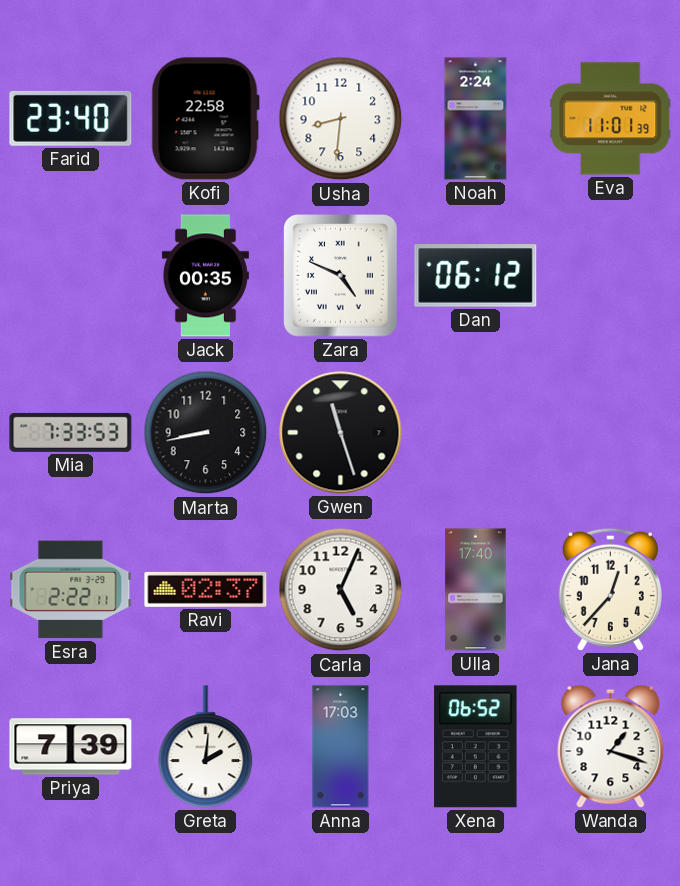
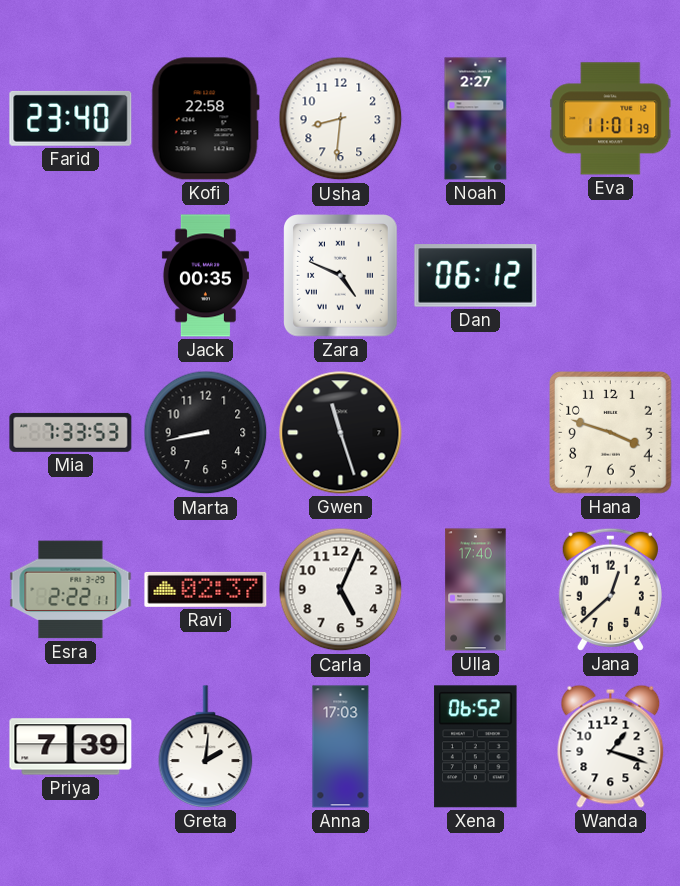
Noah: 2:24 -> 2:27 (476, 119)
Hana: none -> 3:48 (611, 433)
Jana: 12:37 -> 12:38 (610, 589)
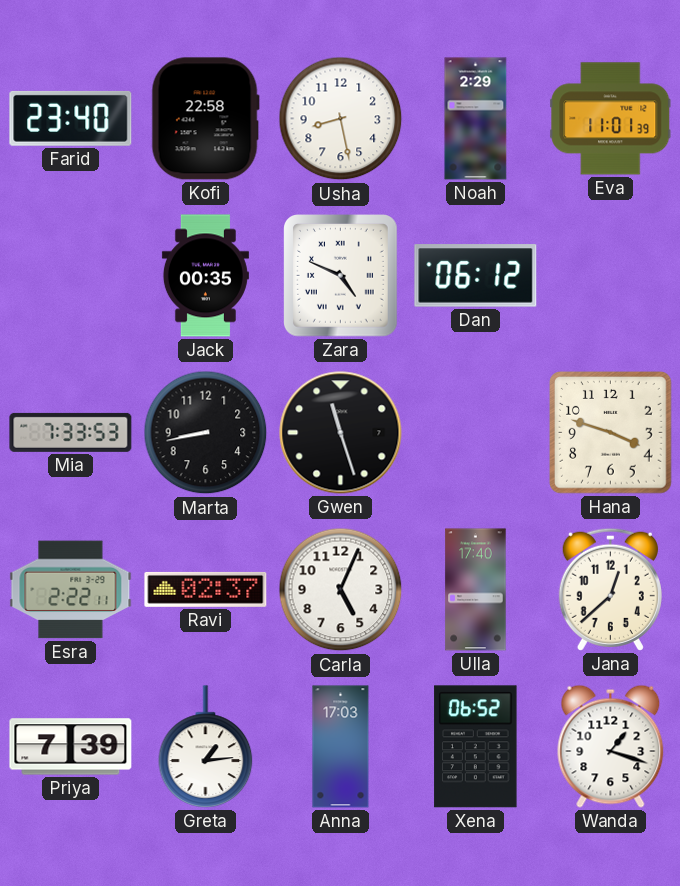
Usha: 8:31 -> 8:28 (341, 119)
Noah: 2:27 -> 2:29 (476, 119)
Greta: 2:01 -> 1:14 (206, 747)
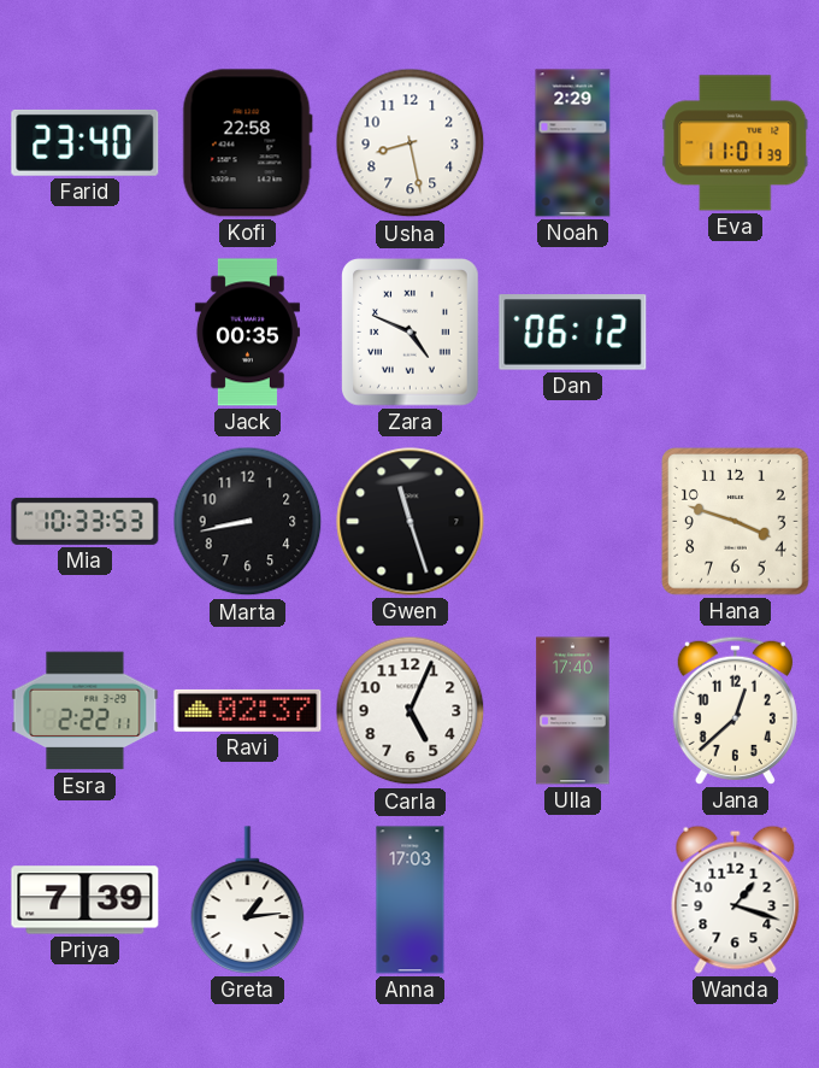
Mia: 7:33 -> 10:33 (86, 521)
Xena: 06:52 -> none (476, 747)
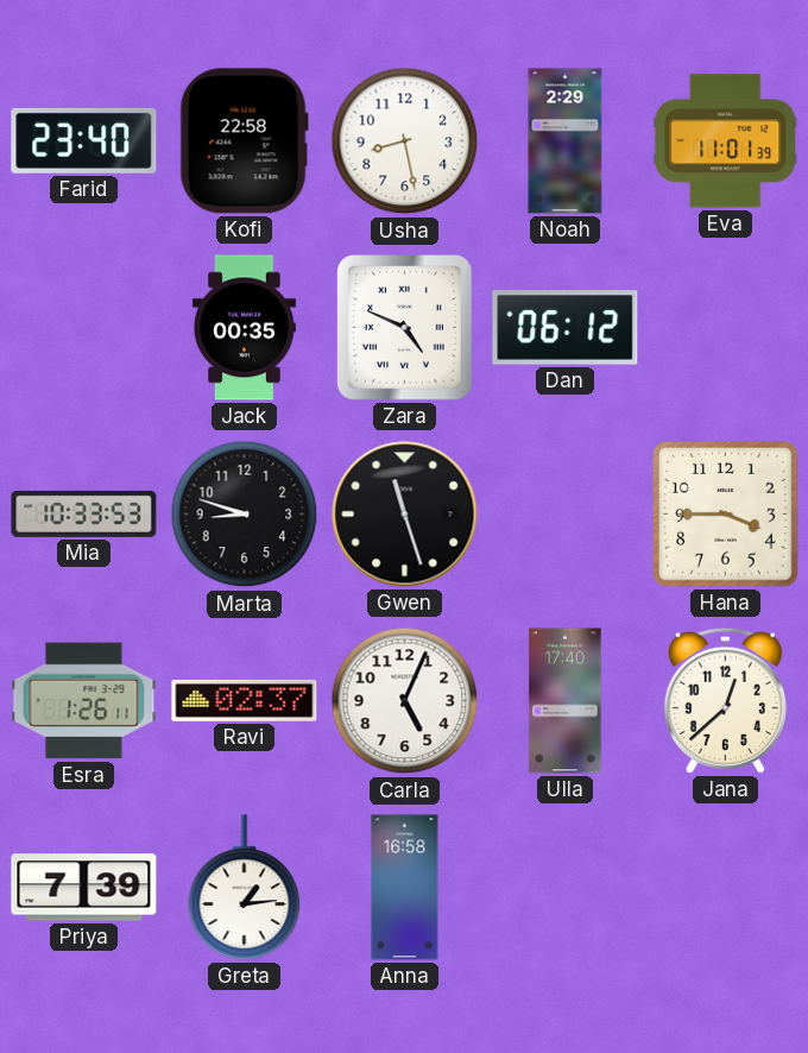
Marta: 8:43 -> 8:48 (245, 515)
Hana: 3:48 -> 3:45 (726, 515)
Esra: 2:22 -> 1:26 (84, 701)
Anna: 17:03 -> 16:58 (405, 888)
Wanda: 1:18 -> none (736, 899)
